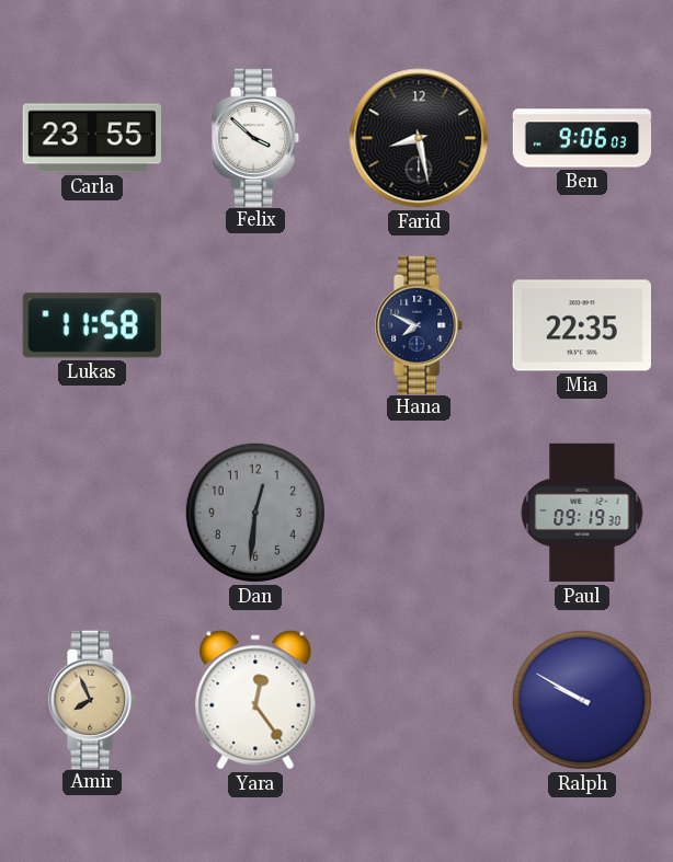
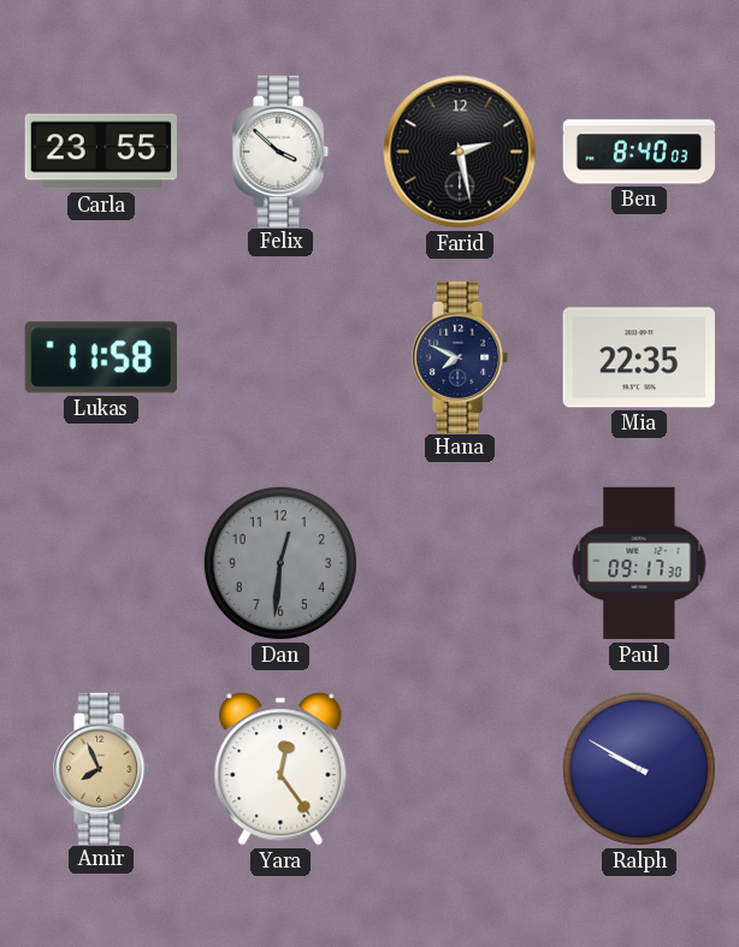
Farid: 8:28 -> 2:28 (460, 152)
Ben: 9:06 -> 8:40 (639, 152)
Paul: 09:19 -> 09:17 (639, 563)
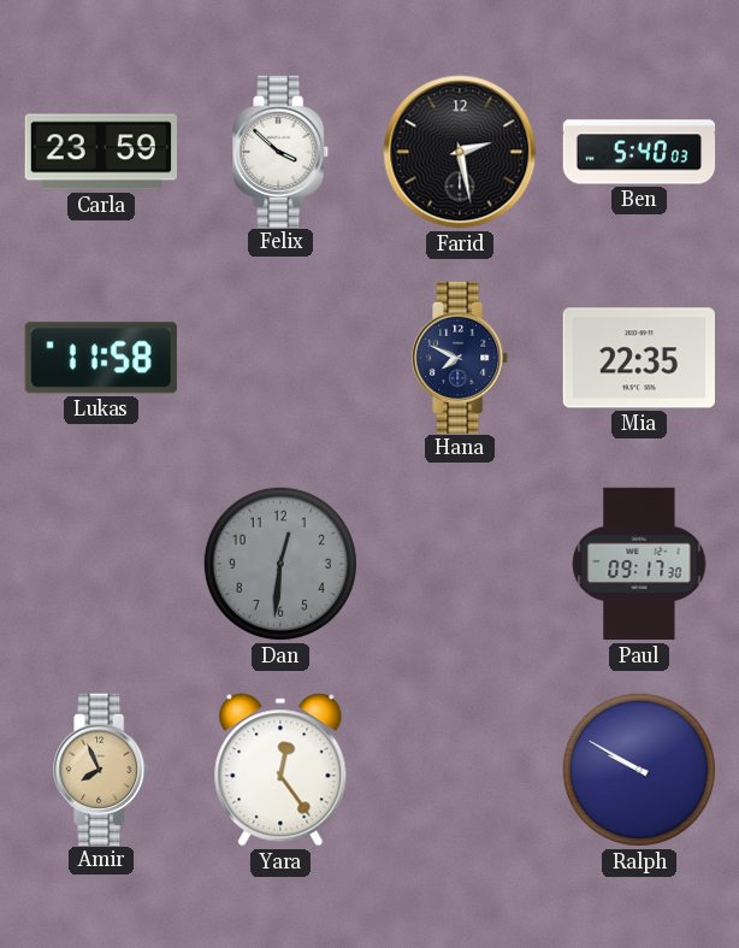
Carla: 23:55 -> 23:59 (100, 152)
Ben: 8:40 -> 5:40 (639, 152)
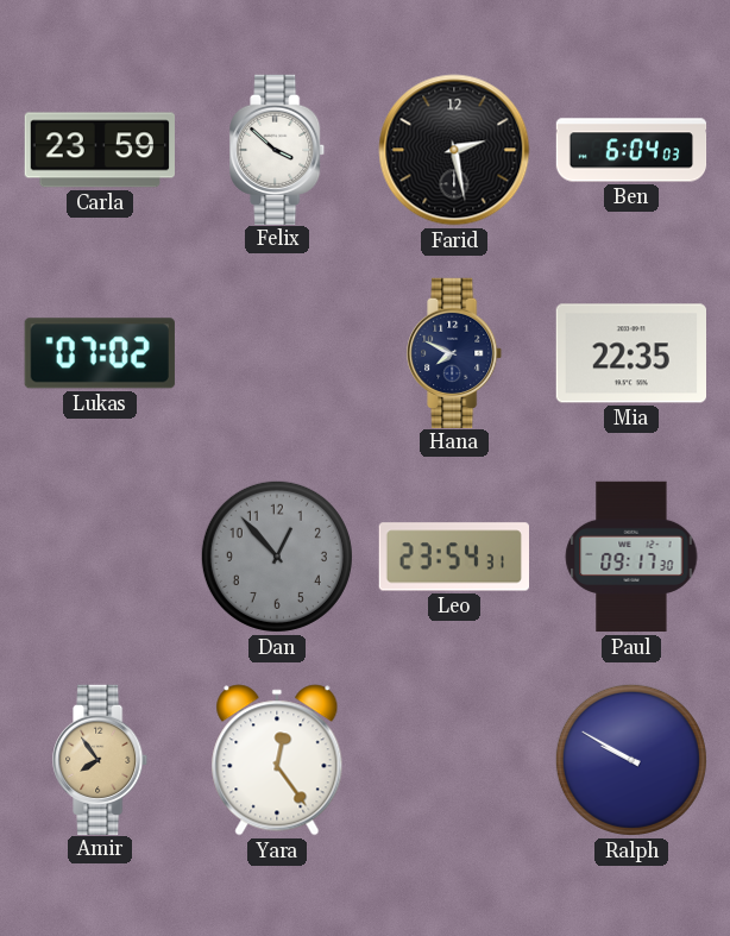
Ben: 5:40 -> 6:04 (631, 150)
Lukas: 11:58 -> 07:02 (100, 353)
Dan: 12:31 -> 12:53 (277, 557)
Leo: none -> 23:54 (453, 557)
Amir: 7:56 -> 7:54 (101, 759)
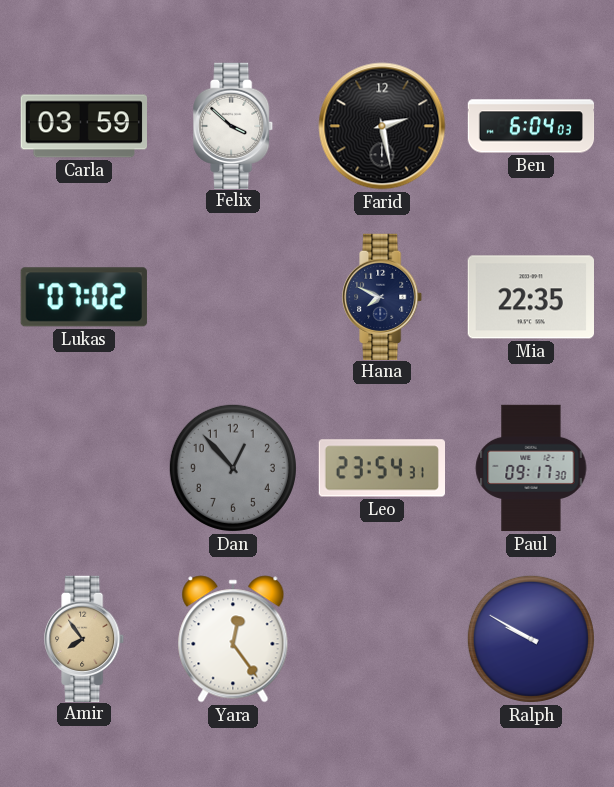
Carla: 23:59 -> 03:59 (83, 126)
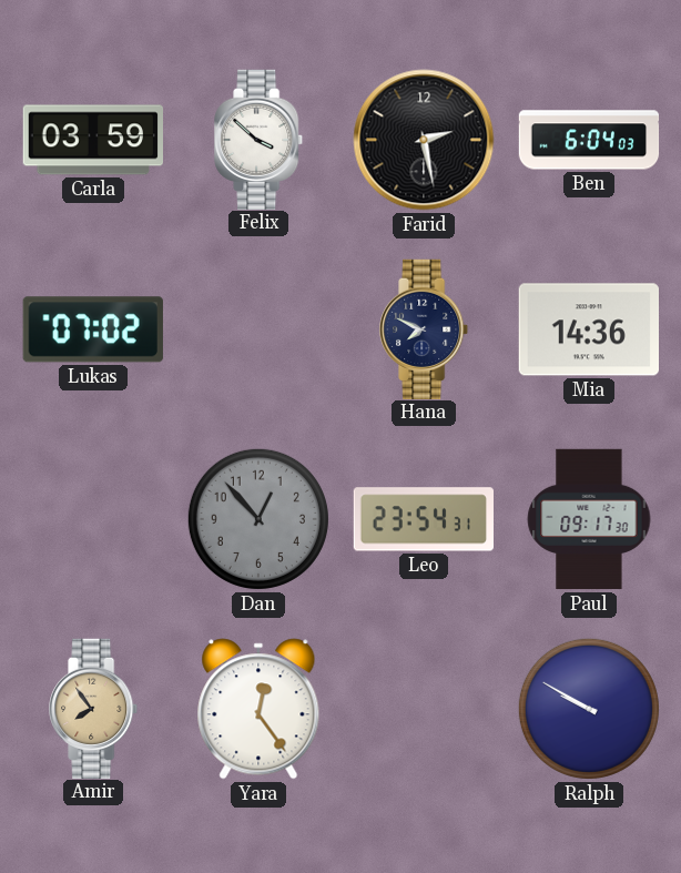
Mia: 22:35 -> 14:36 (588, 329)
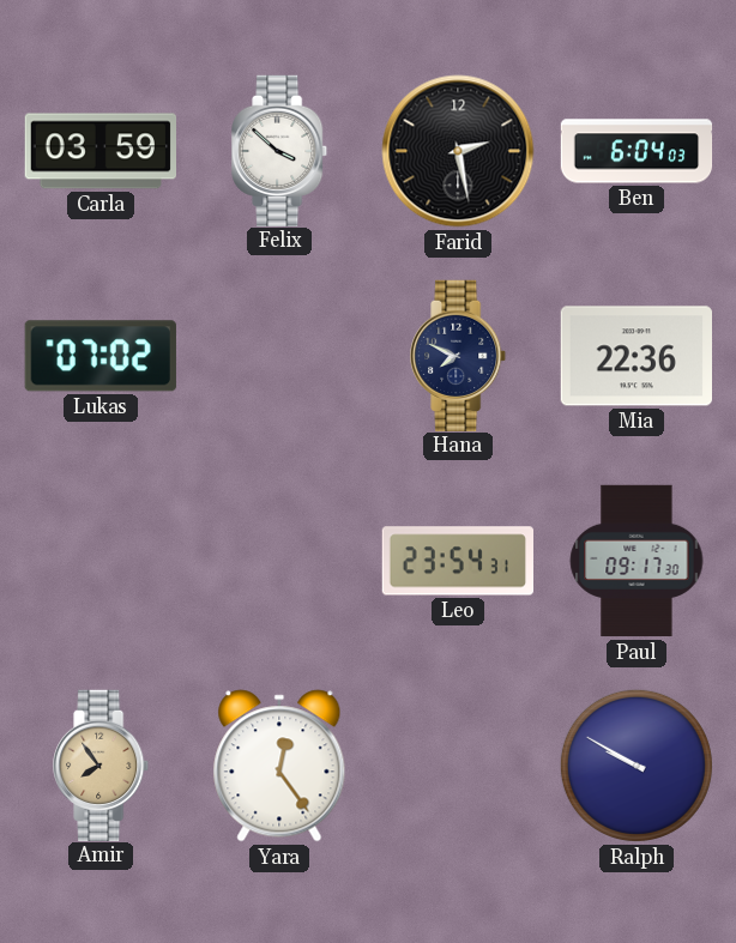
Mia: 14:36 -> 22:36 (635, 356)
Dan: 12:53 -> none (258, 519)
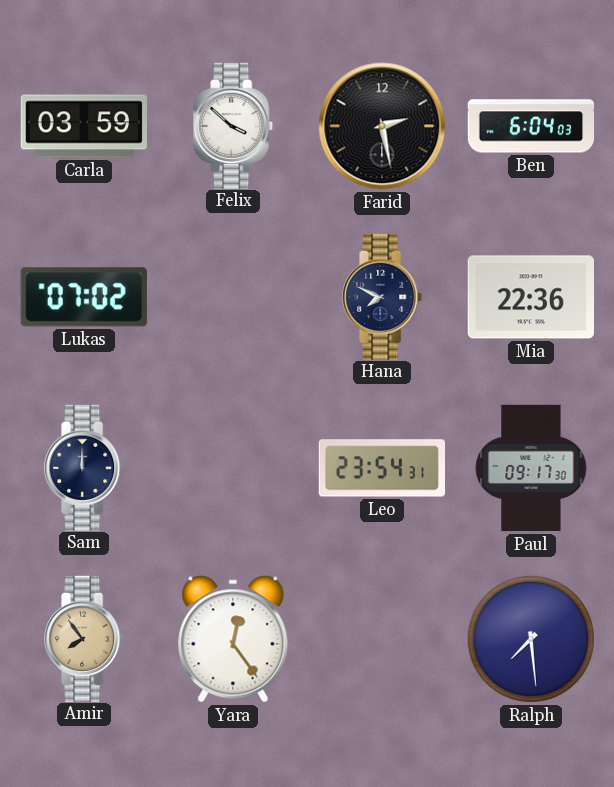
Sam: none -> 12:00 (85, 467)
Ralph: 9:50 -> 7:29 (531, 639)
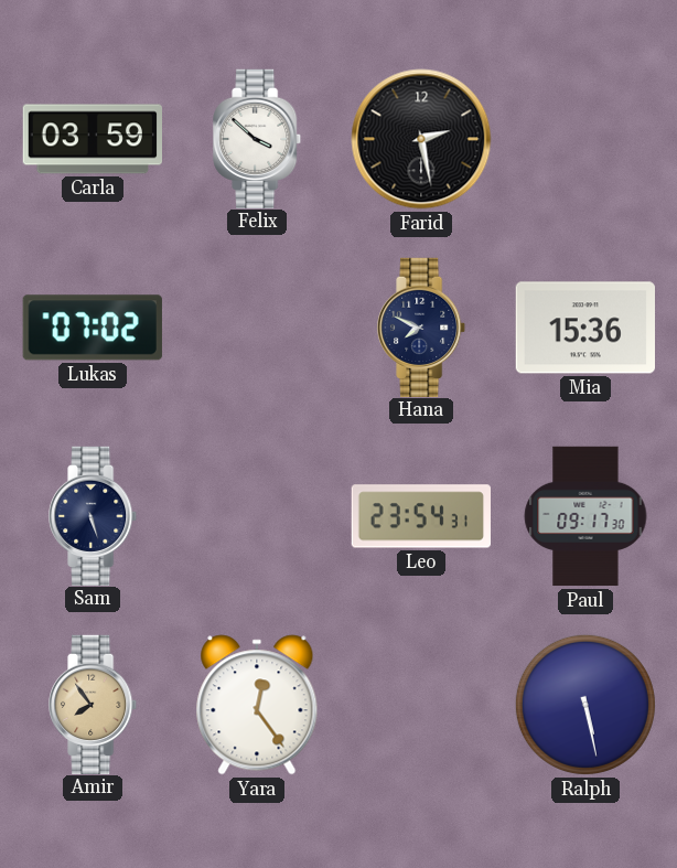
Ben: 6:04 -> none (531, 126)
Mia: 22:36 -> 15:36 (584, 328)
Sam: 12:00 -> 5:27 (94, 515)
Ralph: 7:29 -> 5:28 (585, 705)
